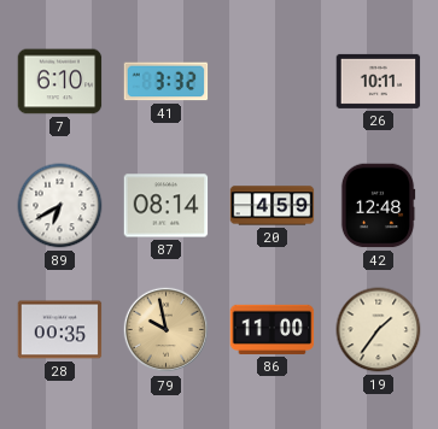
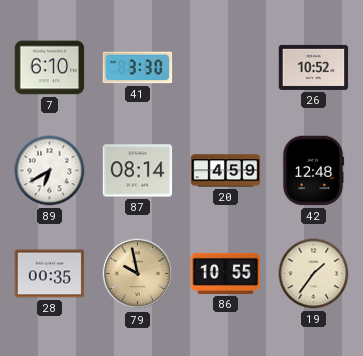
41: 3:32 -> 3:30 (138, 68)
26: 10:11 -> 10:52 (314, 67)
86: 11:00 -> 10:55 (226, 273)
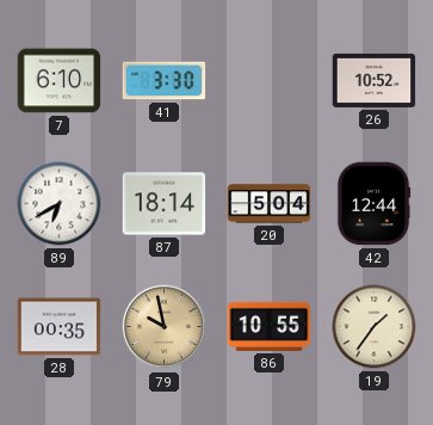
87: 08:14 -> 18:14 (165, 204)
20: 4:59 -> 5:04 (270, 204)
42: 12:48 -> 12:44 (373, 204)
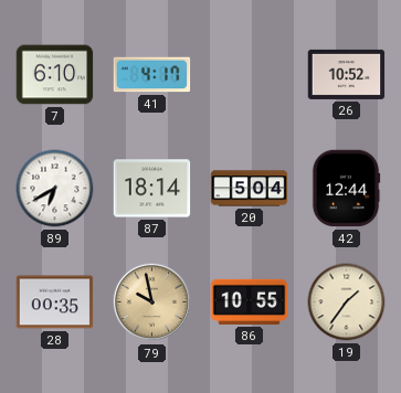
41: 3:30 -> 4:17 (152, 75)
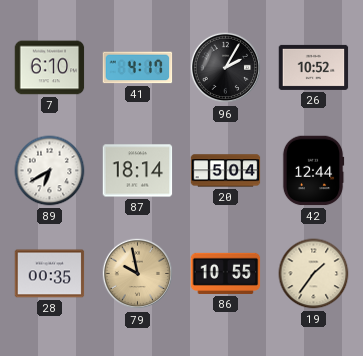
96: none -> 2:05 (226, 68)
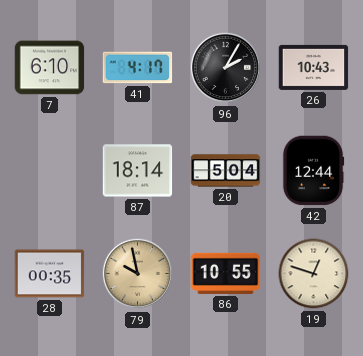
26: 10:52 -> 10:43 (314, 67)
89: 6:40 -> none (50, 171)
19: 1:36 -> 12:48 (314, 274)
